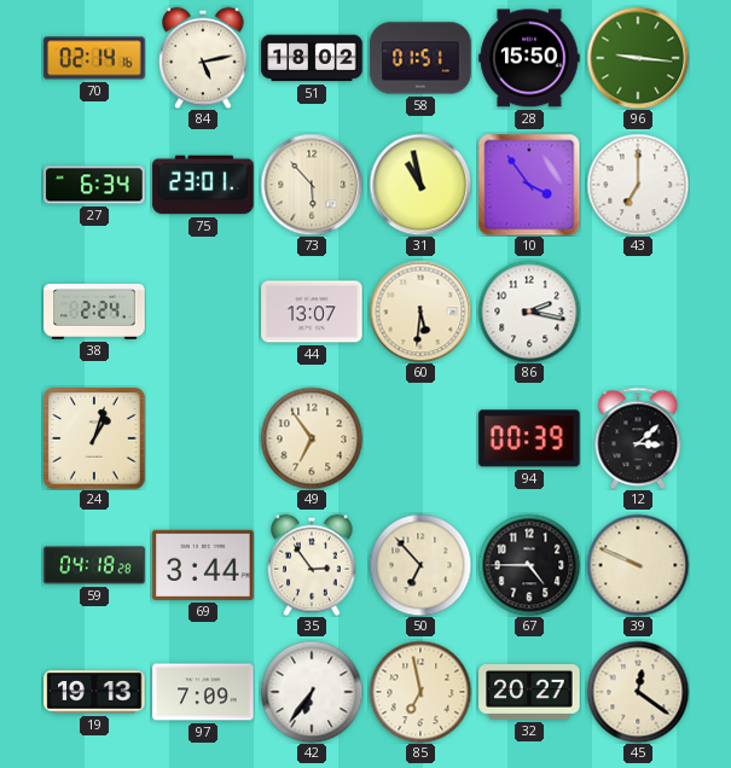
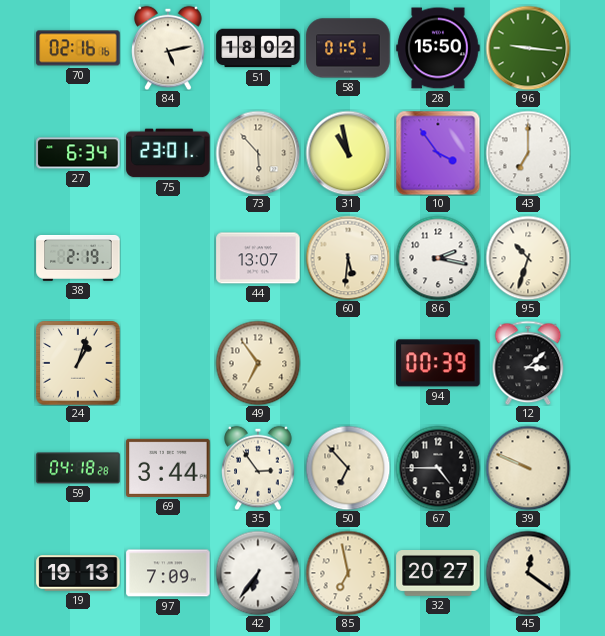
70: 02:14 -> 02:16 (78, 48)
38: 2:24 -> 2:19 (78, 258)
95: none -> 10:33 (528, 258)
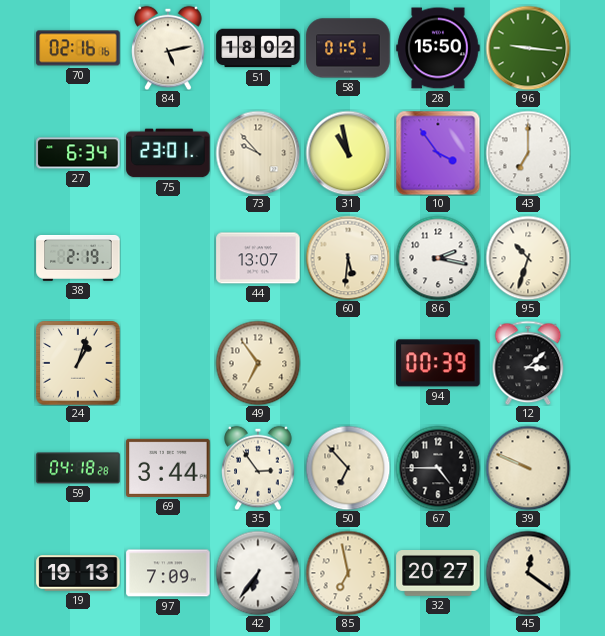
73: 5:53 -> 9:53 (258, 153)
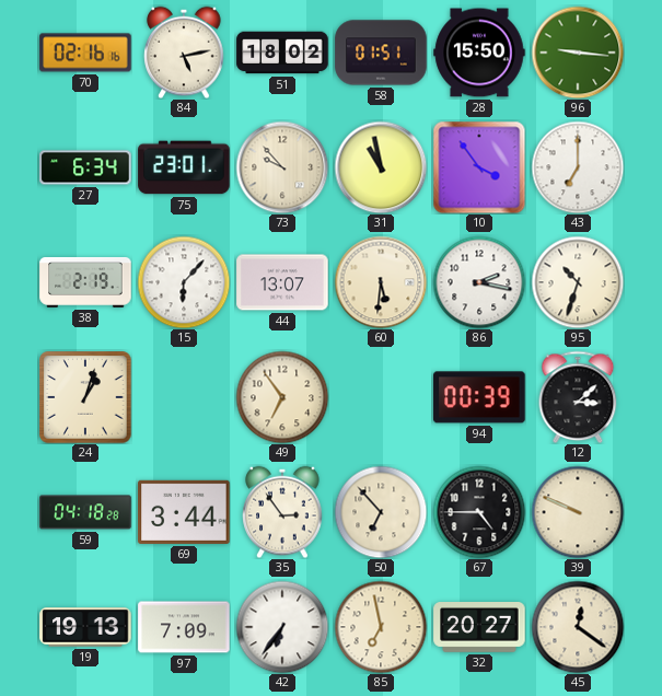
15: none -> 6:07 (184, 282)
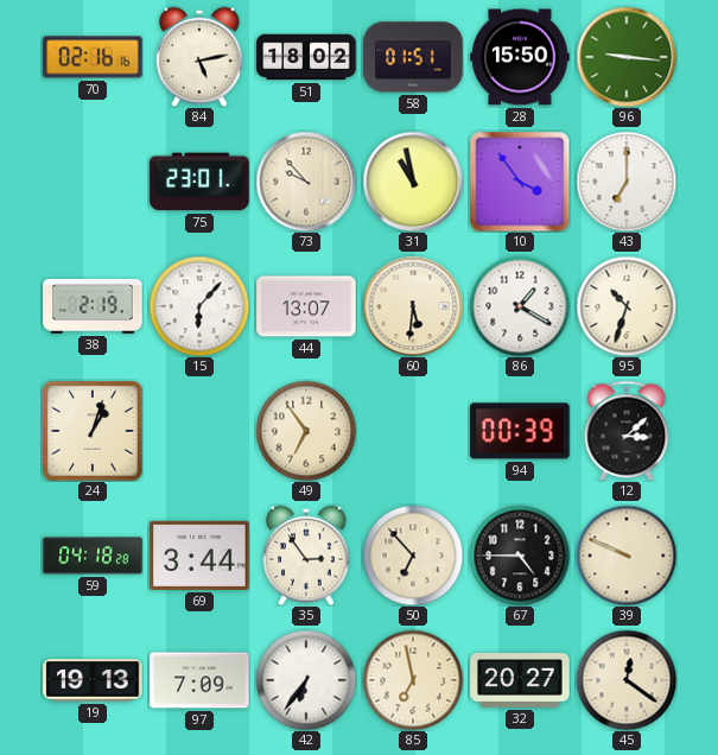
27: 6:34 -> none (85, 167)
86: 2:17 -> 1:20 (520, 306)
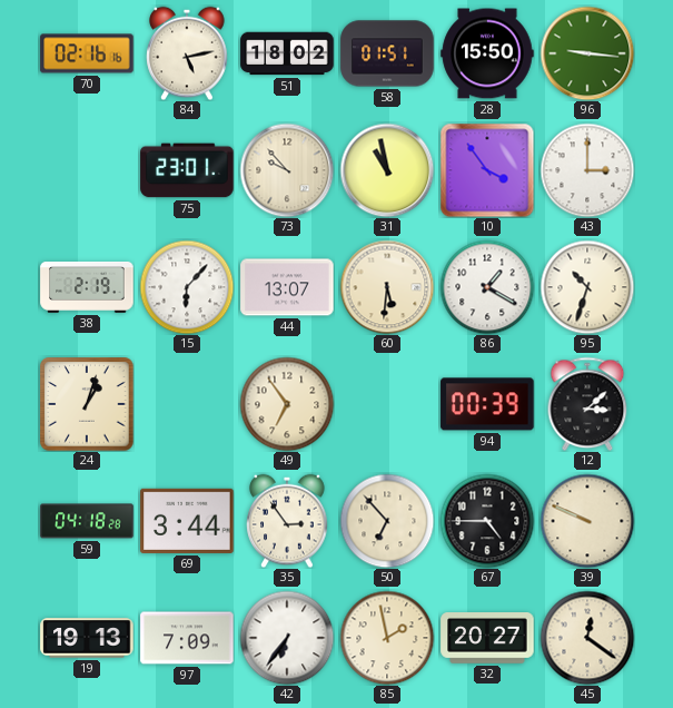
43: 7:00 -> 3:00 (587, 170)
85: 6:58 -> 1:58 (387, 638)
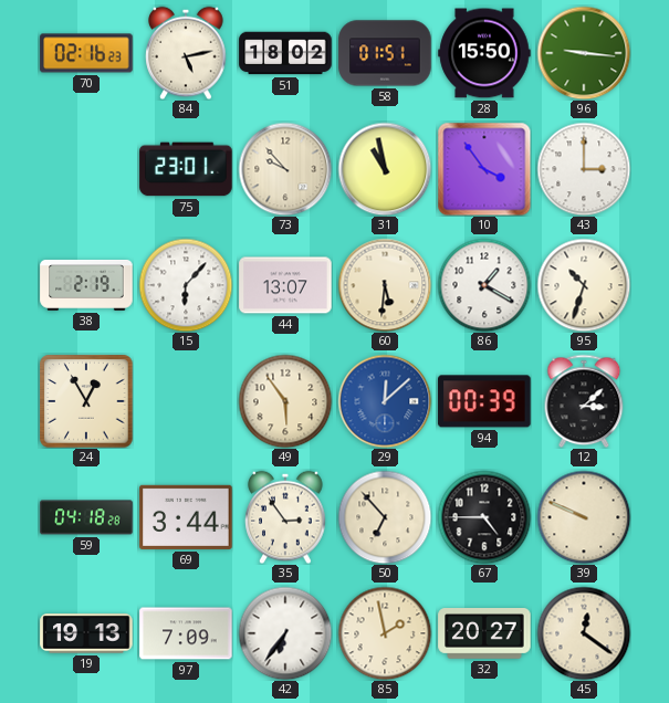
70: 02:16:16 -> 02:16:23 (86, 53)
24: 1:03 -> 12:55 (86, 401)
49: 6:54 -> 5:54 (285, 401)
29: none -> 12:08 (385, 401)
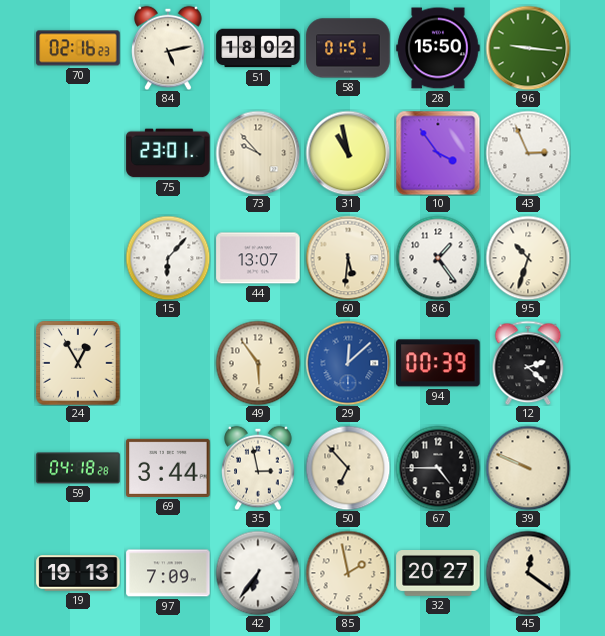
43: 3:00 -> 2:56 (528, 153)
38: 2:19 -> none (86, 285)
86: 1:20 -> 1:24 (438, 258)
12: 3:08 -> 2:22 (528, 363)
35: 2:54 -> 2:58 (258, 468)
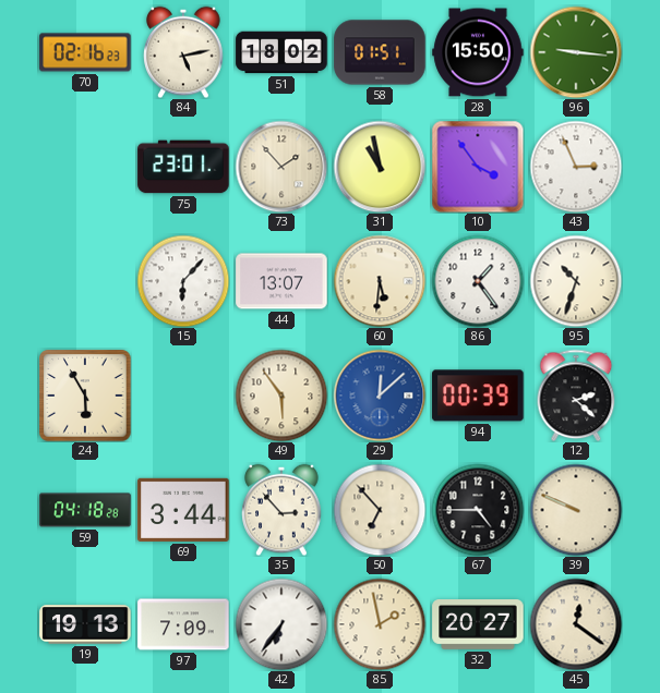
73: 9:53 -> 1:53 (281, 167)
24: 12:55 -> 5:55 (85, 396)
35: 2:58 -> 2:53 (281, 510)
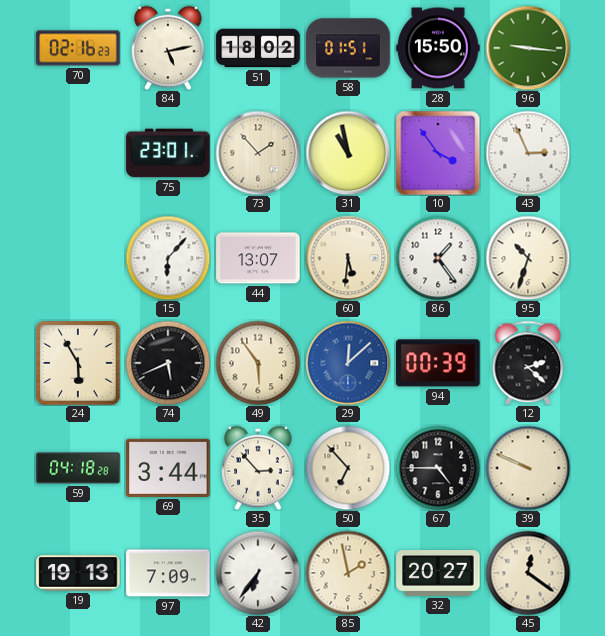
74: none -> 5:41 (168, 363)
